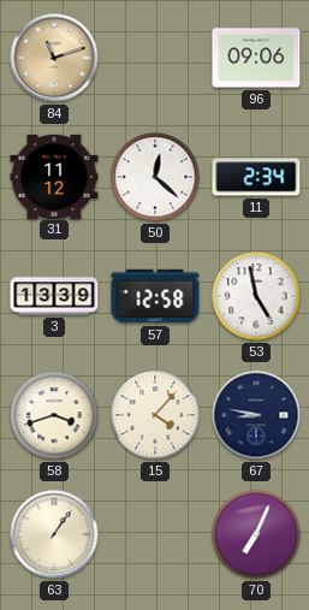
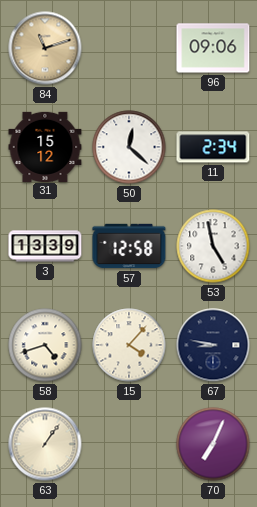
31: 11:12 -> 15:12 (45, 146)
58: 3:42 -> 4:42 (45, 345)
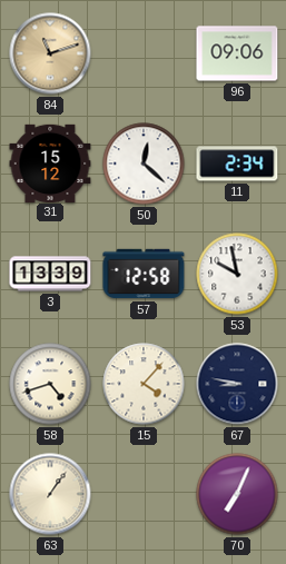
53: 4:58 -> 9:58 (237, 274)
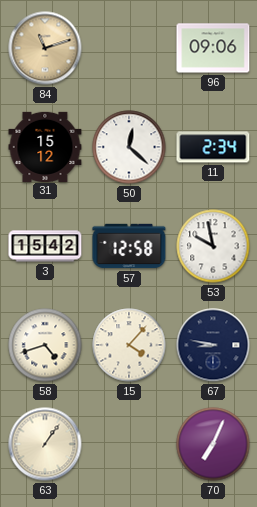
3: 13:39 -> 15:42 (45, 246)
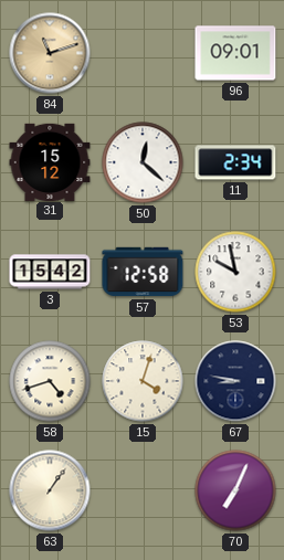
96: 09:06 -> 09:01 (235, 53)
15: 4:07 -> 4:03 (143, 381)
